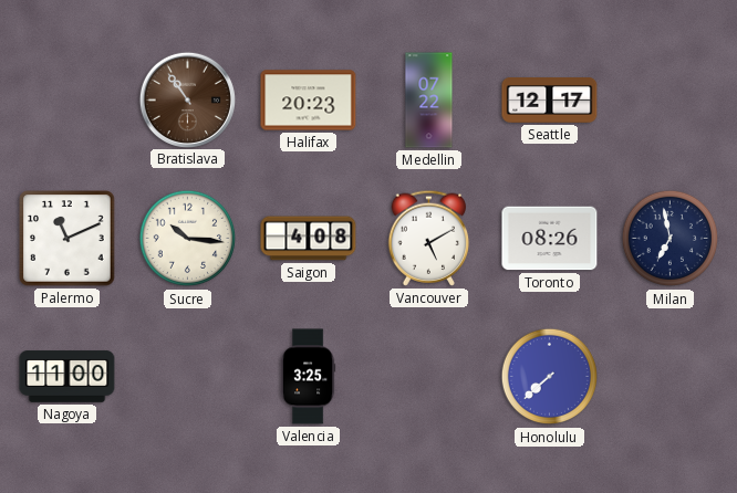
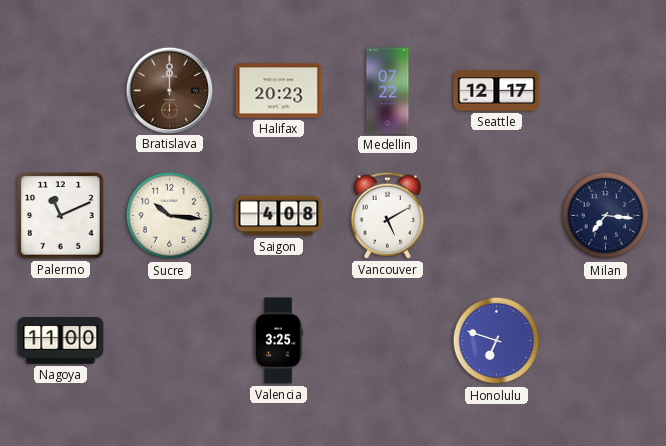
Bratislava: 10:54 -> 12:00 (169, 90)
Toronto: 08:26 -> none (550, 239)
Milan: 6:58 -> 7:16 (606, 216)
Honolulu: 7:38 -> 6:48 (497, 341)
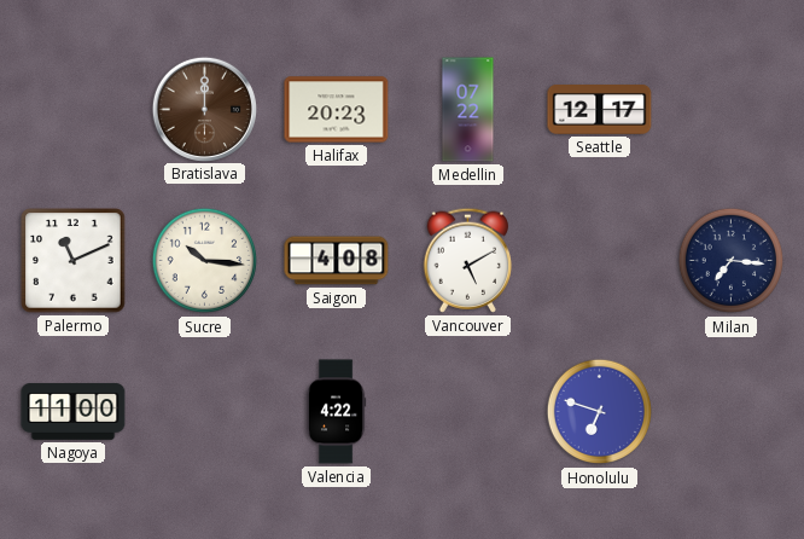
Valencia: 3:25 -> 4:22 (336, 412)
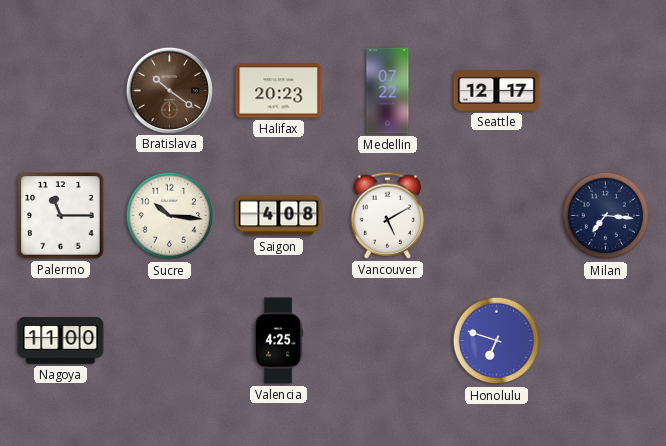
Bratislava: 12:00 -> 10:21 (169, 90)
Palermo: 11:11 -> 11:15 (61, 216)
Valencia: 4:22 -> 4:25 (278, 341)
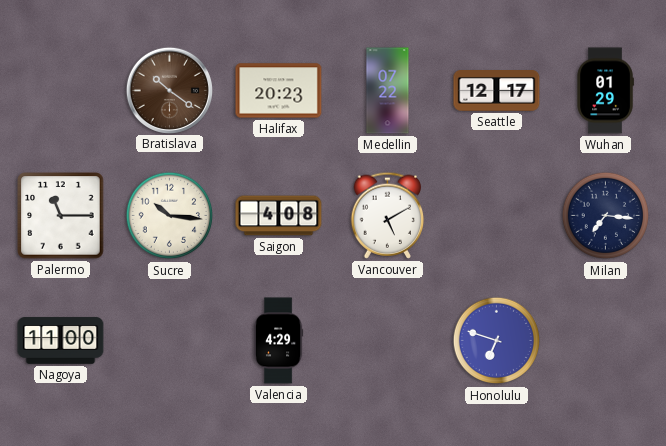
Wuhan: none -> 01:29 (605, 91)
Valencia: 4:25 -> 4:29 (278, 341)
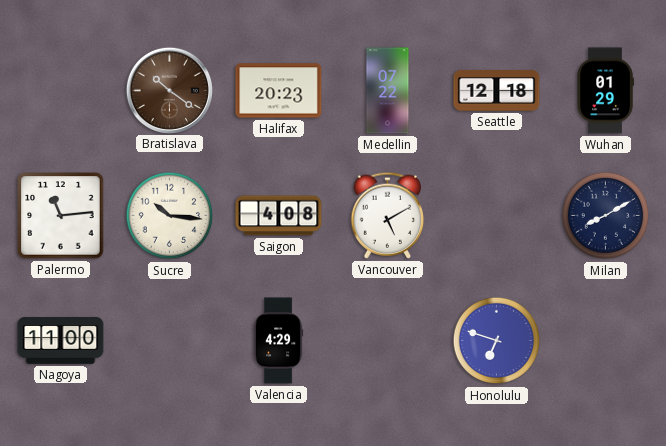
Seattle: 12:17 -> 12:18 (497, 91)
Palermo: 11:15 -> 11:14 (61, 216)
Milan: 7:16 -> 8:10 (606, 216)
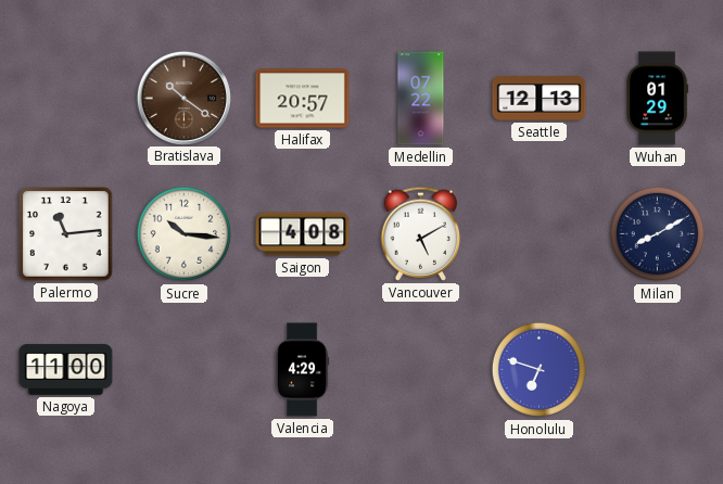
Halifax: 20:23 -> 20:57 (303, 99)
Seattle: 12:18 -> 12:13 (540, 99)
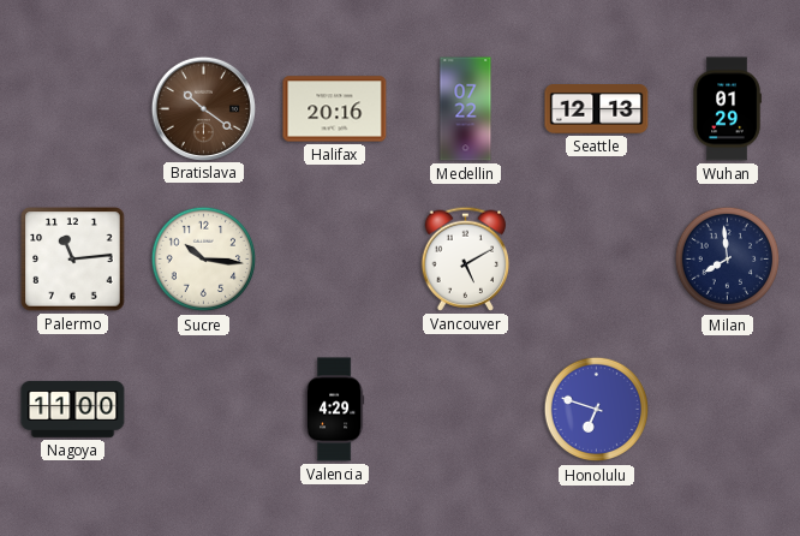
Halifax: 20:57 -> 20:16 (335, 109)
Saigon: 4:08 -> none (303, 234)
Milan: 8:10 -> 7:59 (728, 260)
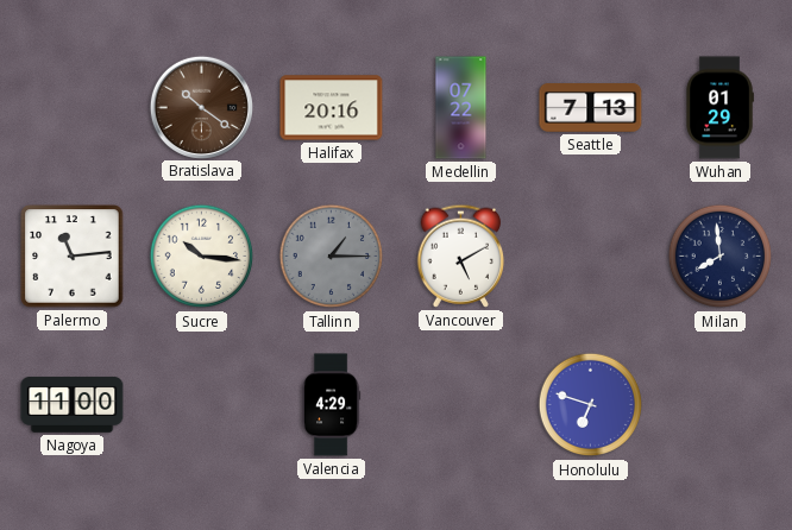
Seattle: 12:13 -> 7:13 (591, 108)
Tallinn: none -> 1:15 (332, 257)
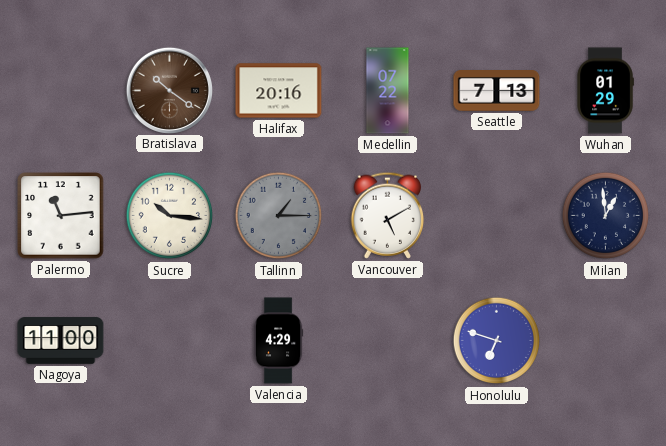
Milan: 7:59 -> 12:59 (606, 216)
